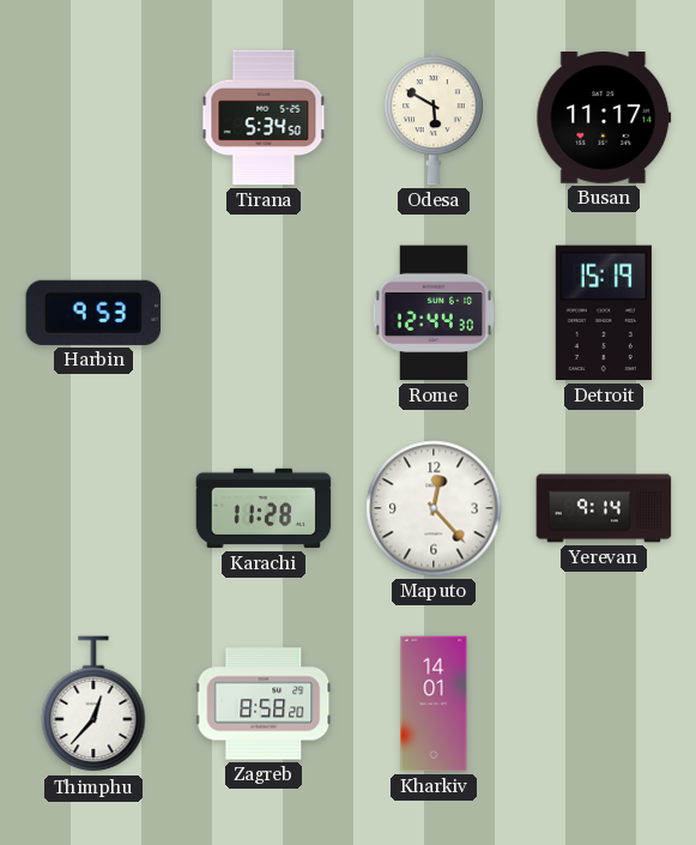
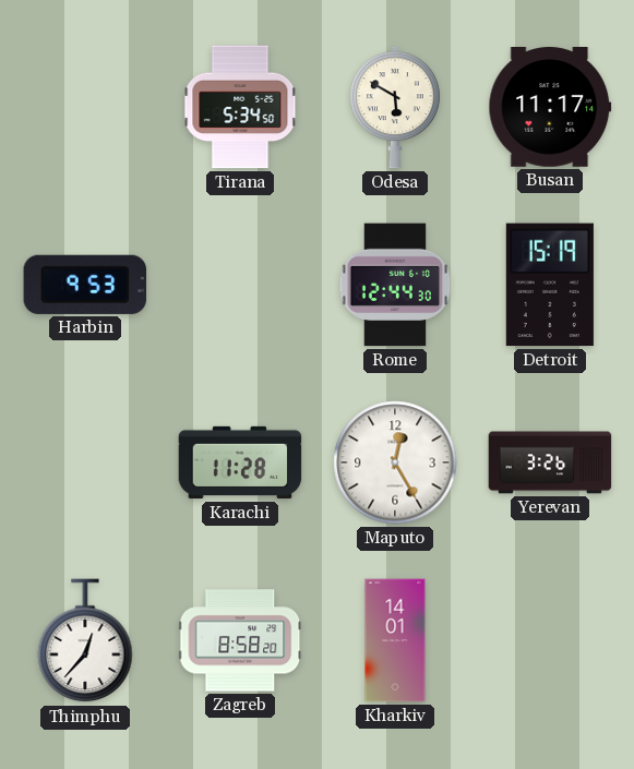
Maputo: 12:23 -> 12:25 (395, 462)
Yerevan: 9:14 -> 3:26 (550, 462)
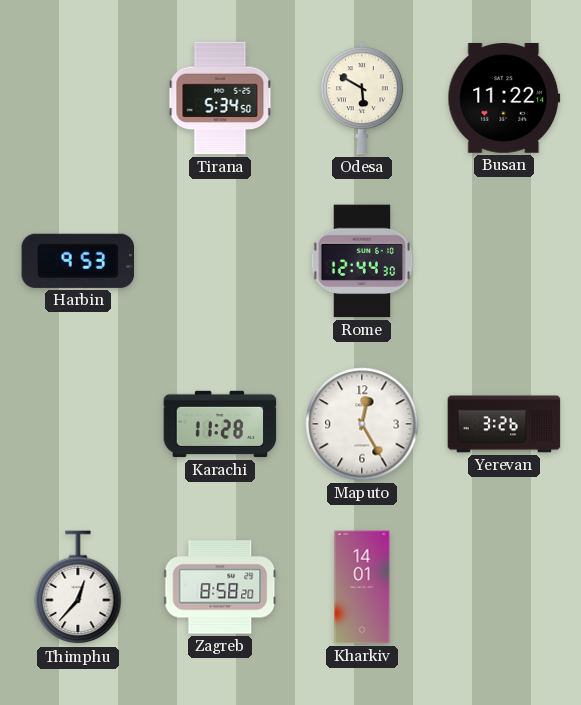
Busan: 11:17 -> 11:22 (504, 99)
Detroit: 15:19 -> none (550, 285)
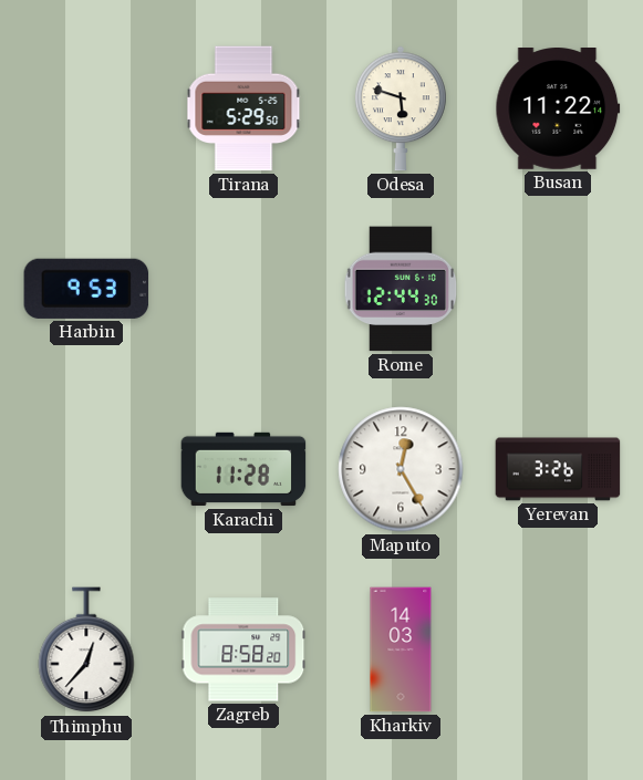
Tirana: 5:34 -> 5:29 (243, 108)
Odesa: 5:50 -> 5:48 (401, 108)
Kharkiv: 14:01 -> 14:03 (401, 649)
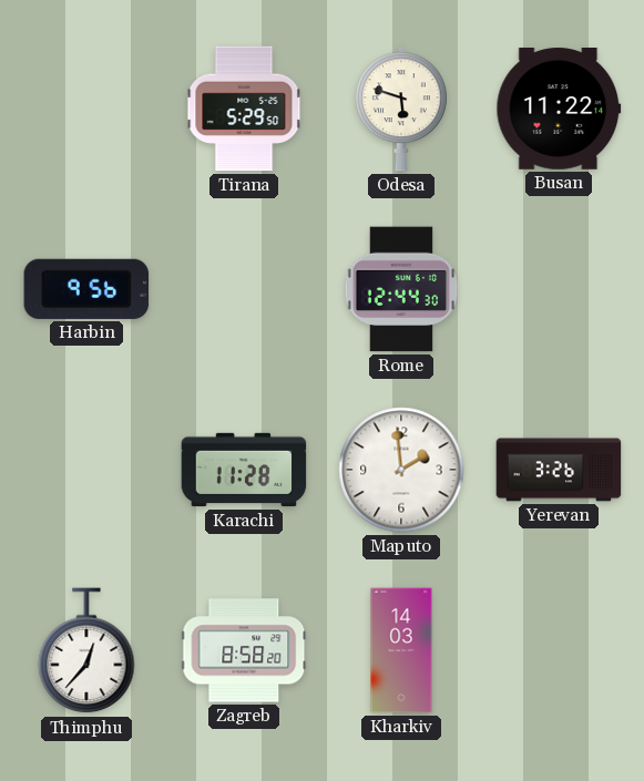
Harbin: 9:53 -> 9:56 (86, 289)
Maputo: 12:25 -> 1:59 (401, 470)
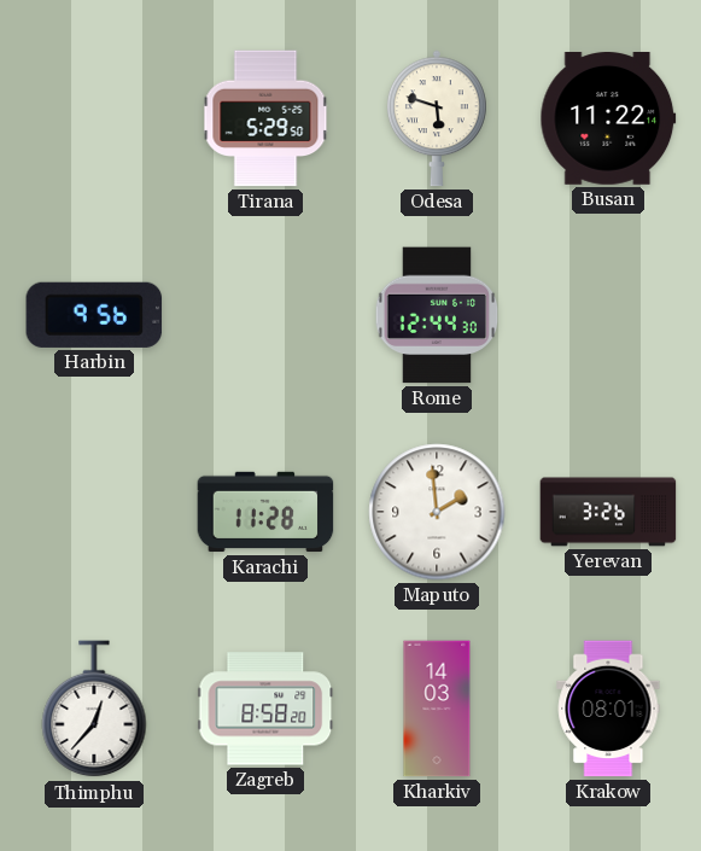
Krakow: none -> 08:01 (608, 709)
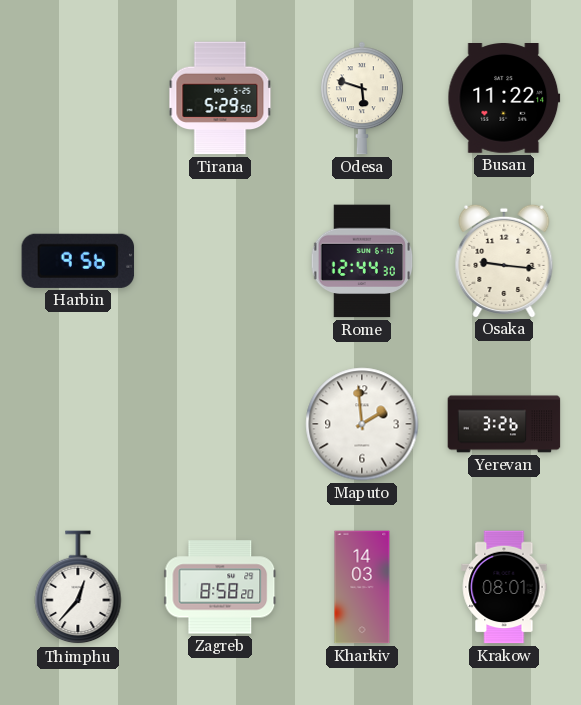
Osaka: none -> 9:16 (504, 260)
Karachi: 11:28 -> none (265, 512)
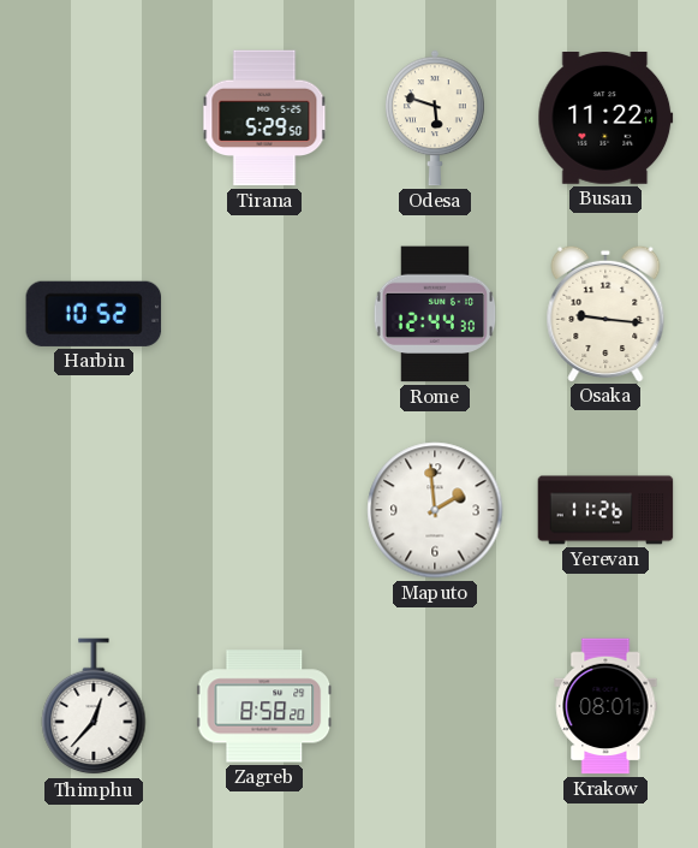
Harbin: 9:56 -> 10:52 (94, 314)
Yerevan: 3:26 -> 11:26 (605, 510)
Kharkiv: 14:03 -> none (362, 587)
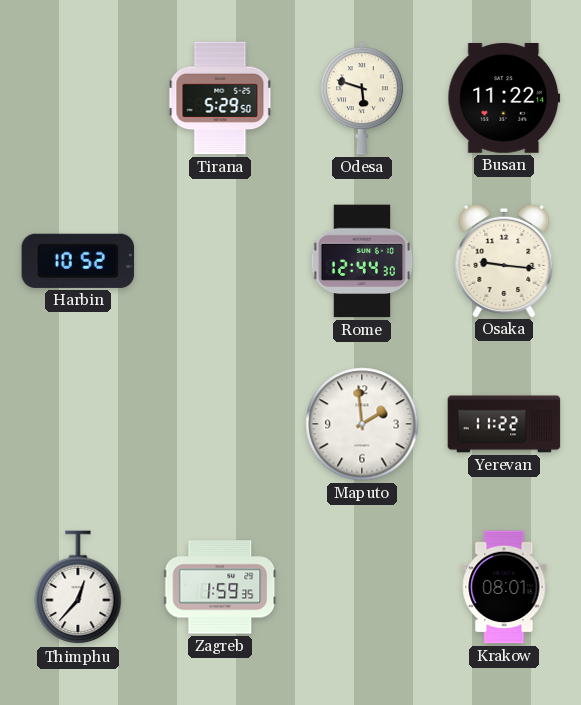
Yerevan: 11:26 -> 11:22 (504, 424)
Zagreb: 8:58 -> 1:59 (220, 587)
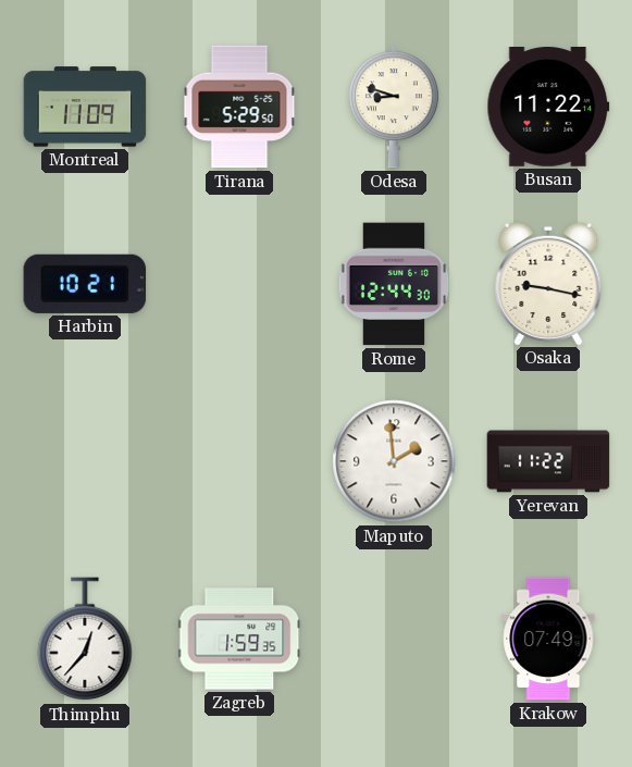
Montreal: none -> 11:09 (85, 107)
Odesa: 5:48 -> 8:48 (394, 107)
Harbin: 10:52 -> 10:21 (85, 284)
Osaka: 9:16 -> 9:17 (548, 283)
Krakow: 08:01 -> 07:49 (548, 639)
